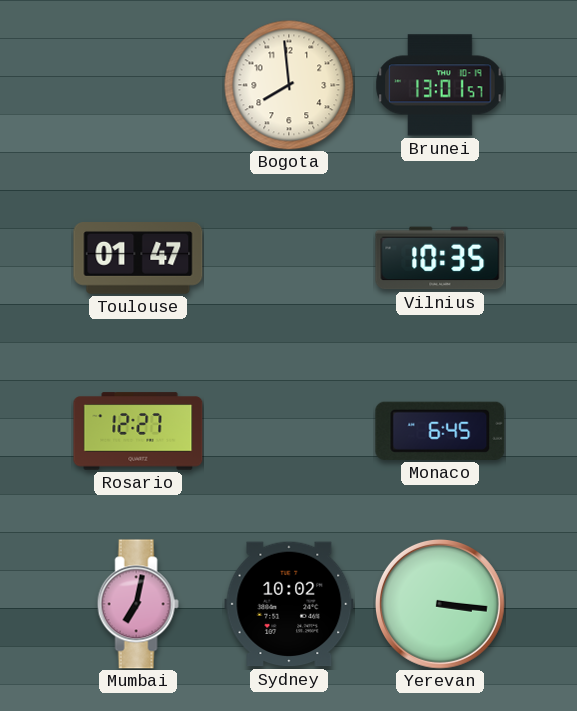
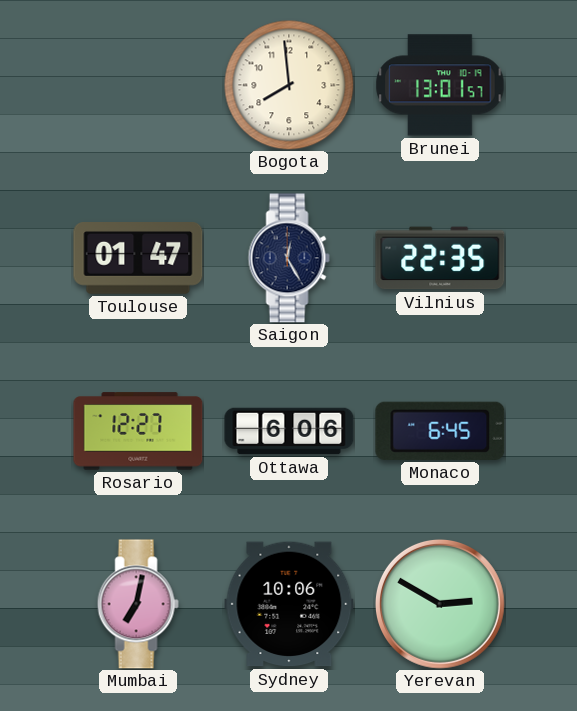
Saigon: none -> 12:25 (289, 258)
Vilnius: 10:35 -> 22:35 (440, 258)
Ottawa: none -> 6:06 (289, 431)
Sydney: 10:02 -> 10:06 (289, 604)
Yerevan: 3:16 -> 2:50 (440, 604)
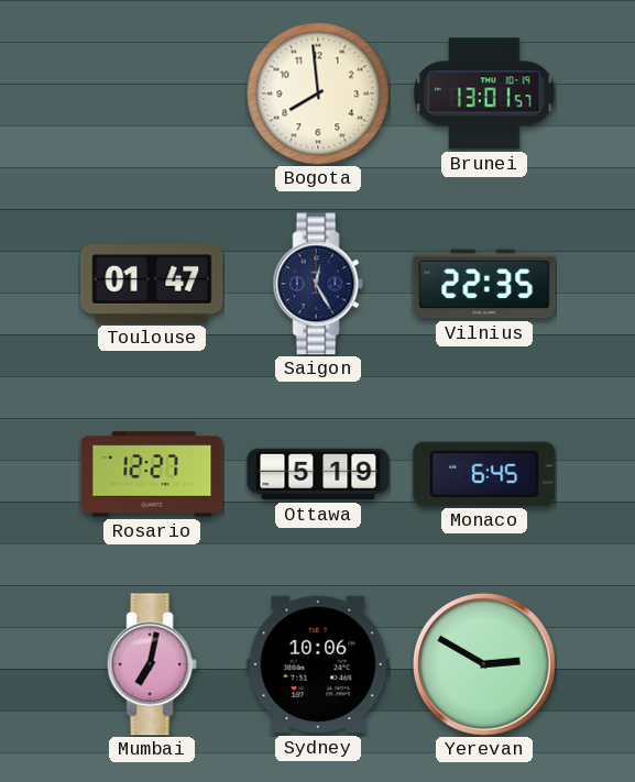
Ottawa: 6:06 -> 5:19 (318, 474)
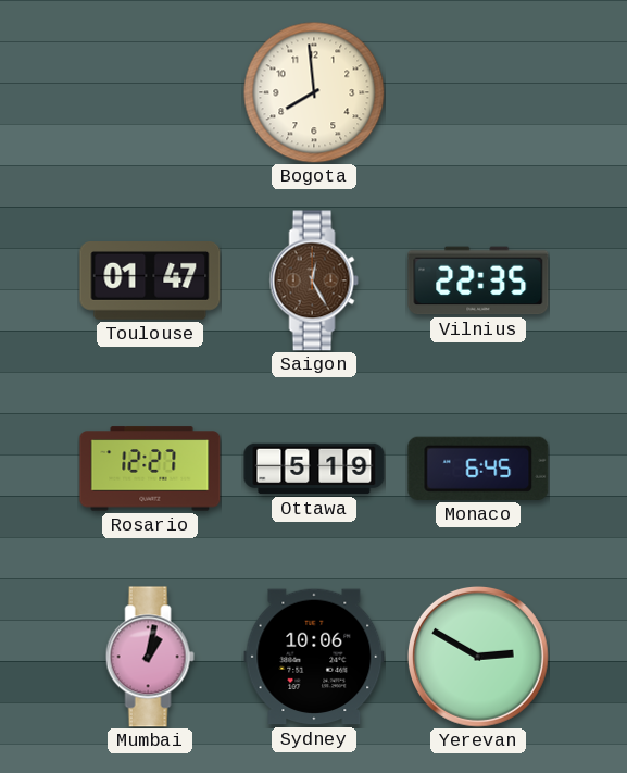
Brunei: 13:01 -> none (484, 93)
Saigon dial: navy -> brown (314, 280)
Mumbai: 7:02 -> 1:02 (150, 657)
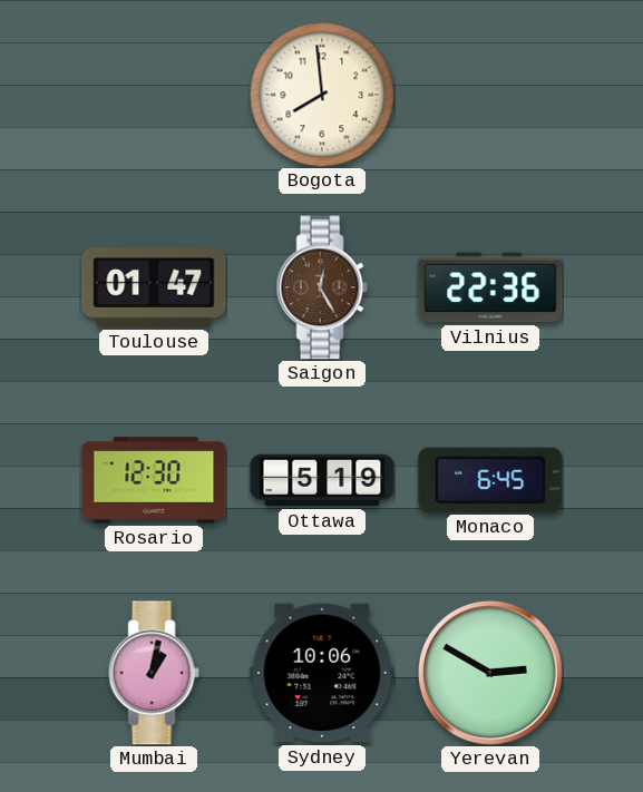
Vilnius: 22:35 -> 22:36 (490, 287)
Rosario: 12:27 -> 12:30 (154, 480)
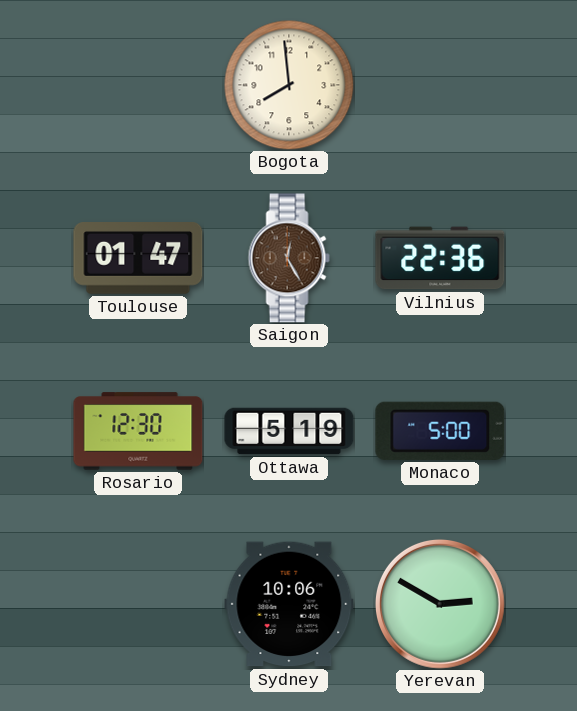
Monaco: 6:45 -> 5:00 (440, 431)
Mumbai: 1:02 -> none (154, 673)
